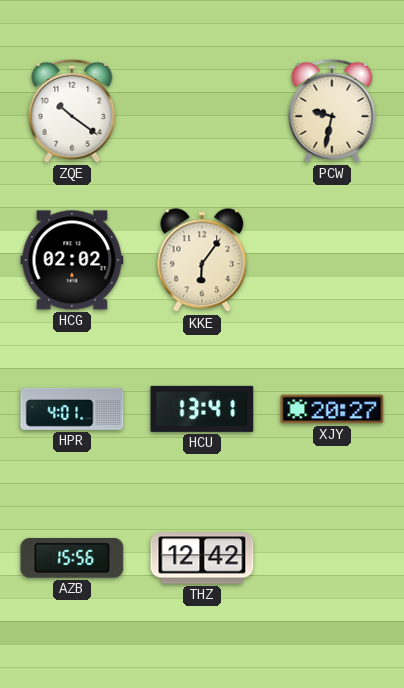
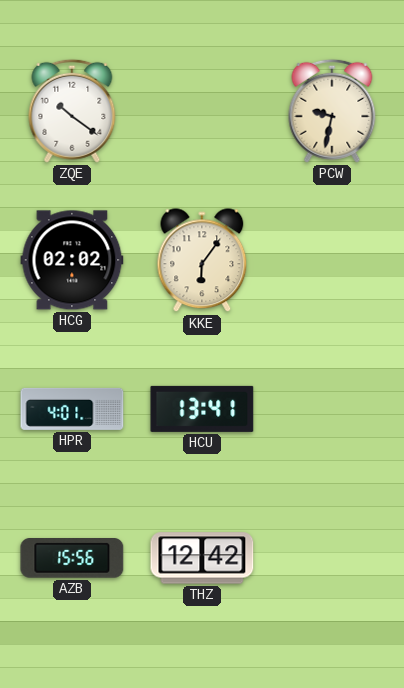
XJY: 20:27 -> none (332, 409)
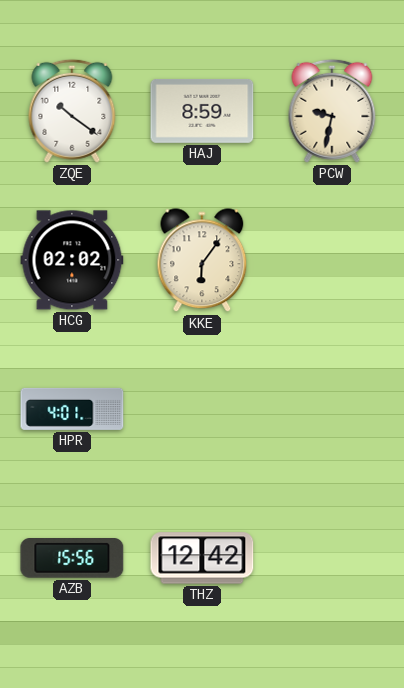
HAJ: none -> 8:59 (202, 111)
HCU: 13:41 -> none (202, 409)
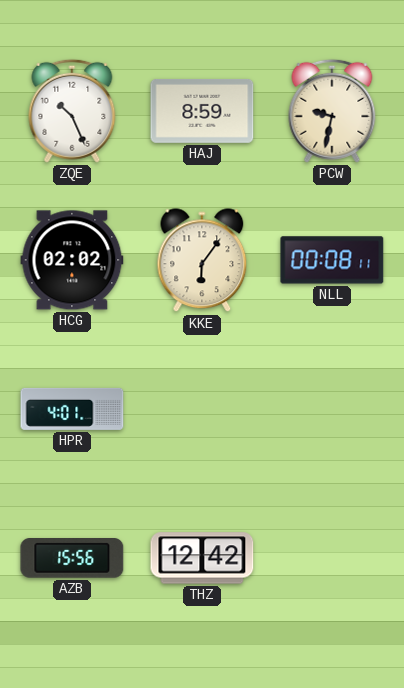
ZQE: 10:21 -> 10:26 (72, 111)
NLL: none -> 00:08 (332, 260)
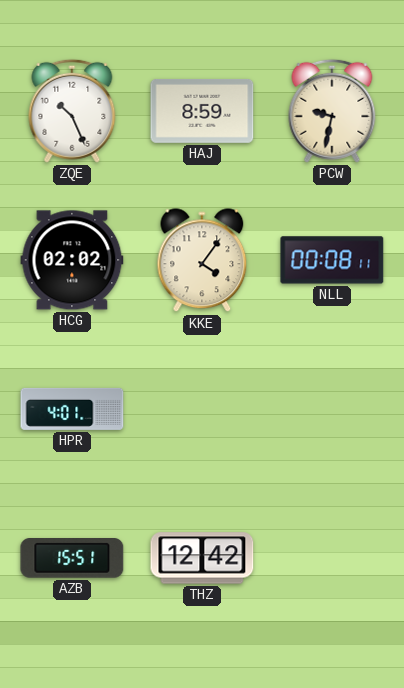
KKE: 6:06 -> 4:06 (202, 261)
AZB: 15:56 -> 15:51 (72, 558)
